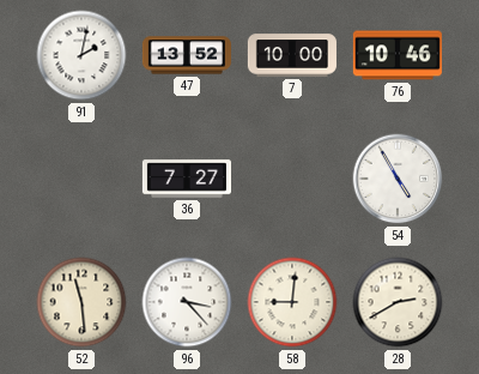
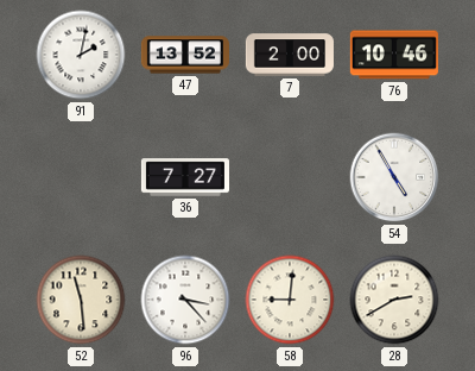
7: 10:00 -> 2:00 (290, 55)
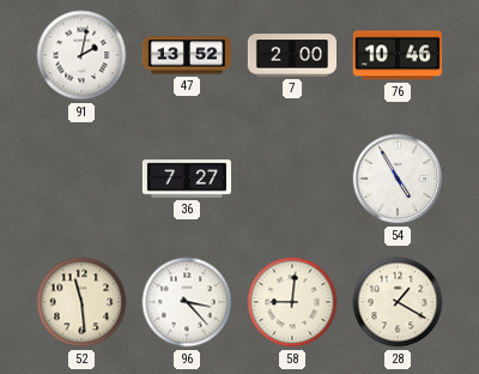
28: 2:40 -> 1:20 (398, 302)
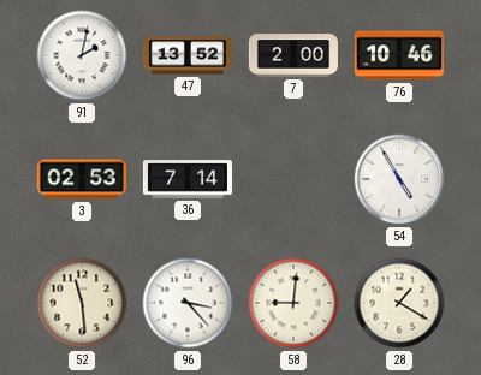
3: none -> 02:53 (82, 179)
36: 7:27 -> 7:14 (186, 179)
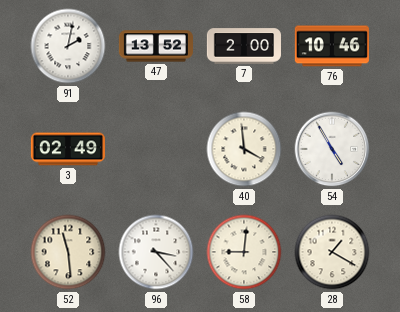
3: 02:53 -> 02:49 (68, 149)
36: 7:14 -> none (186, 179)
40: none -> 3:59 (244, 149)
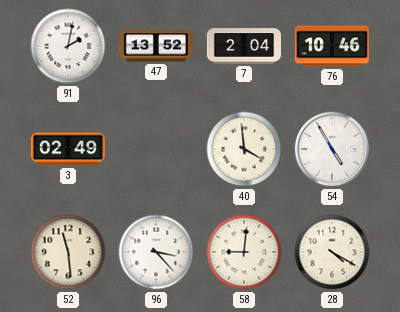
7: 2:00 -> 2:04 (244, 46)
28: 1:20 -> 4:20 (332, 252)
